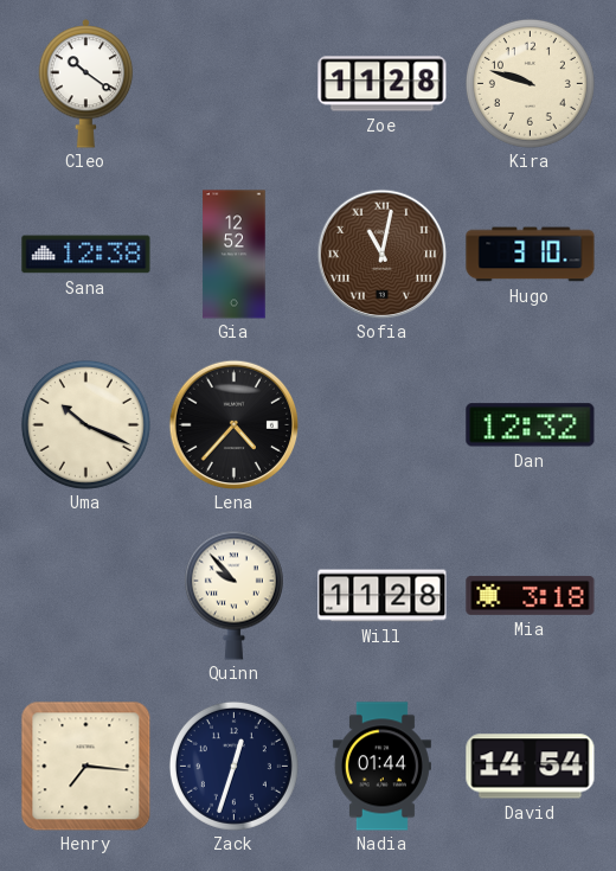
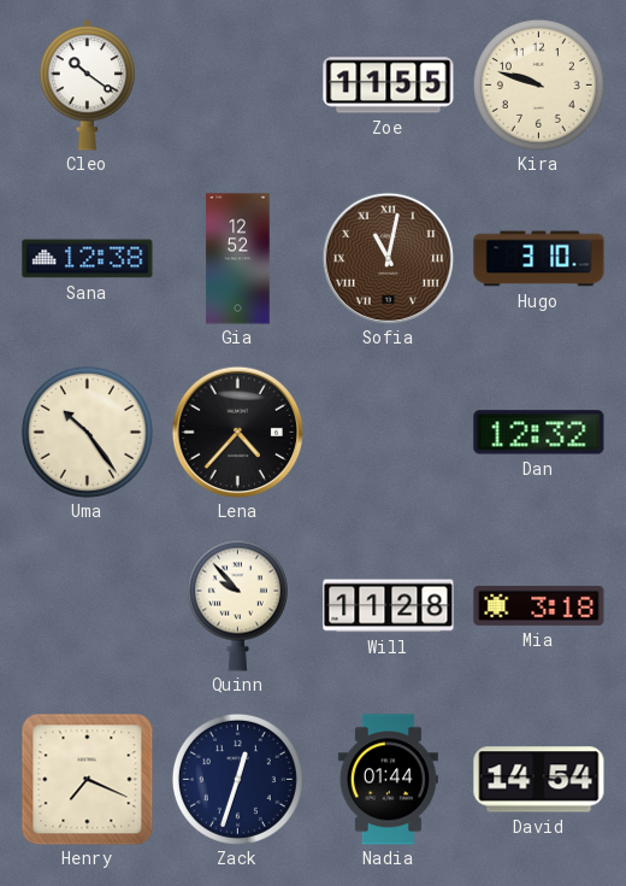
Zoe: 11:28 -> 11:55 (389, 86)
Uma: 10:19 -> 10:24 (87, 432)
Henry: 7:16 -> 7:19 (87, 779)
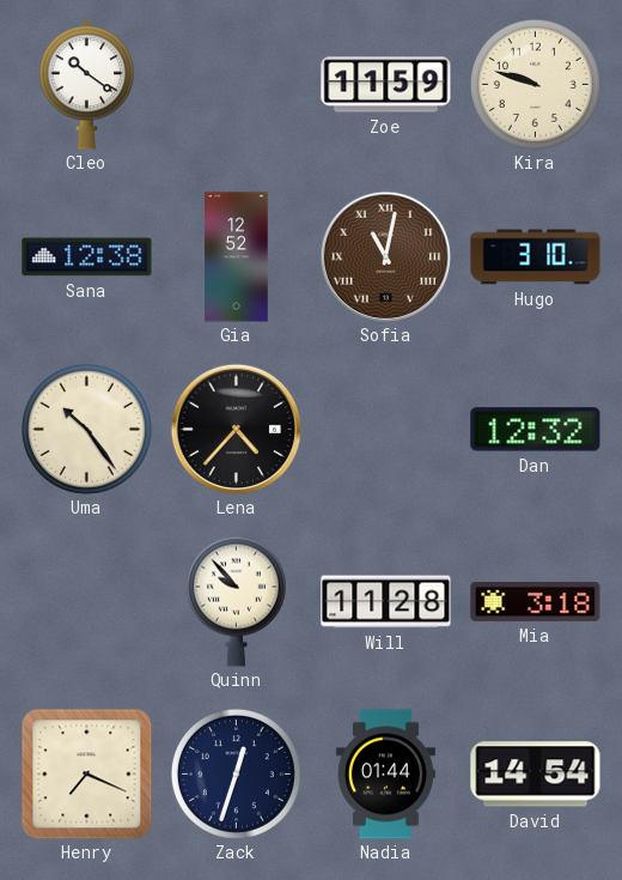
Zoe: 11:55 -> 11:59 (386, 85)
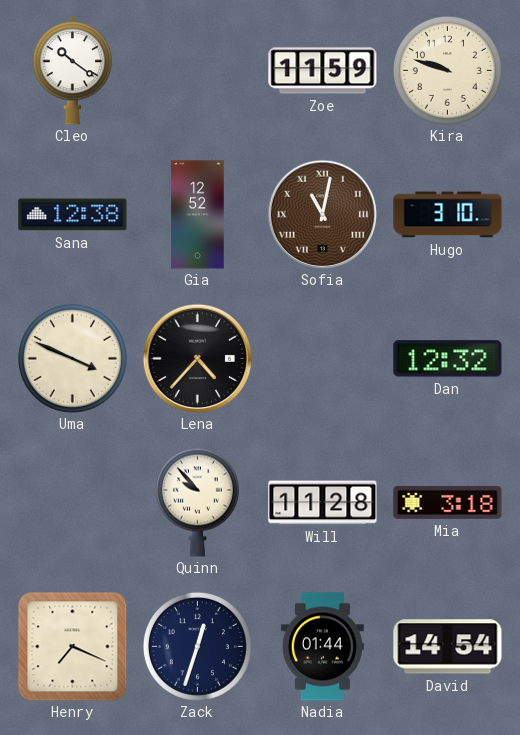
Uma: 10:24 -> 3:49 (72, 358)
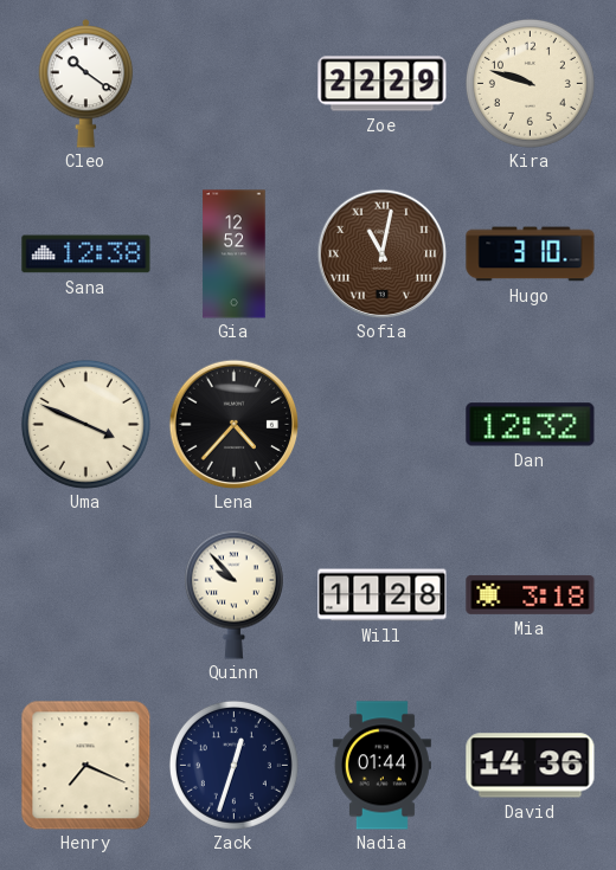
Zoe: 11:59 -> 22:29 (383, 84)
David: 14:54 -> 14:36 (531, 766)
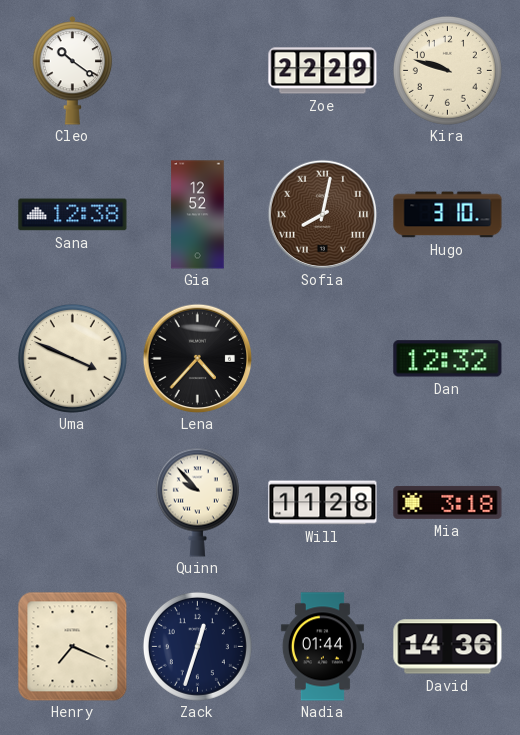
Sofia: 11:02 -> 8:02 (322, 214)
